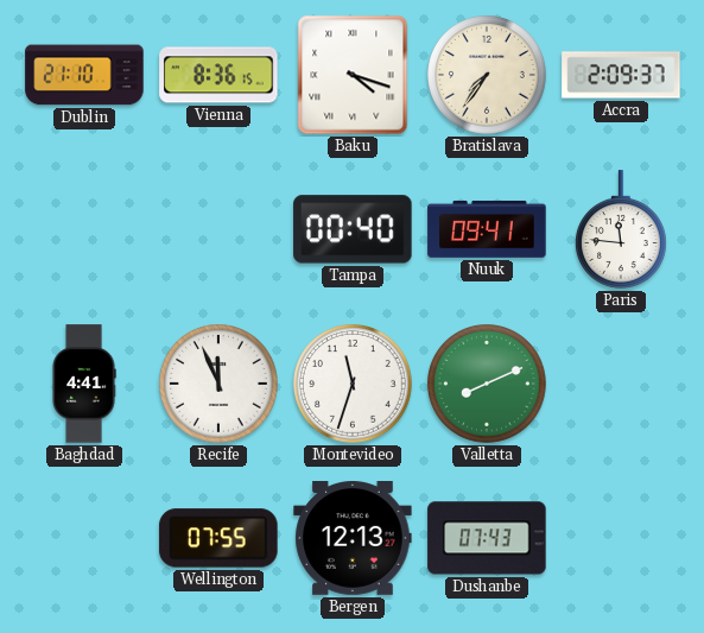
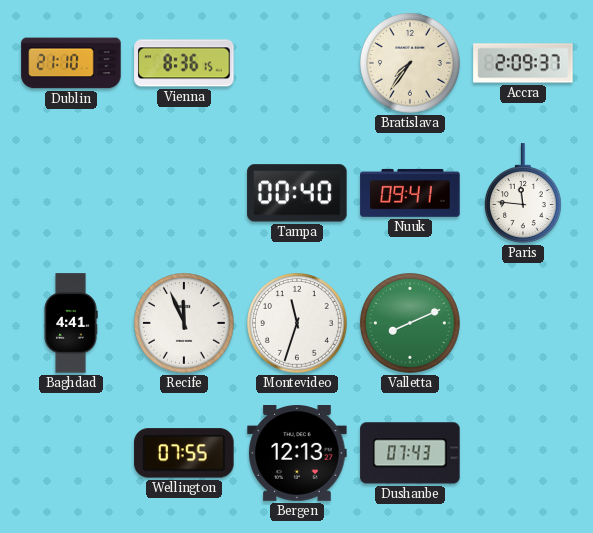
Baku: 4:18 -> none (353, 75)
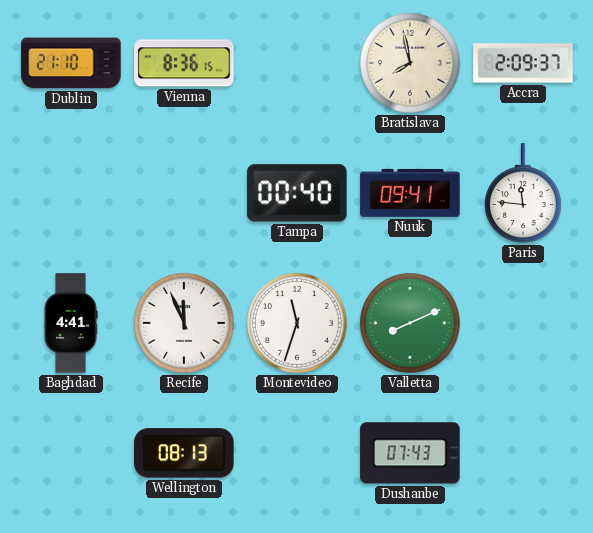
Bratislava: 7:36 -> 7:58 (411, 64)
Wellington: 07:55 -> 08:13 (184, 453)
Bergen: 12:13 -> none (297, 454)
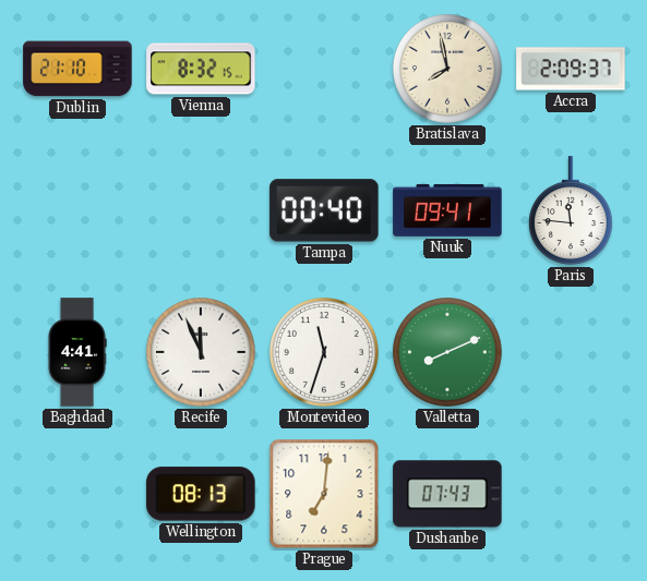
Vienna: 8:36 -> 8:32 (201, 69)
Prague: none -> 7:01 (324, 494)
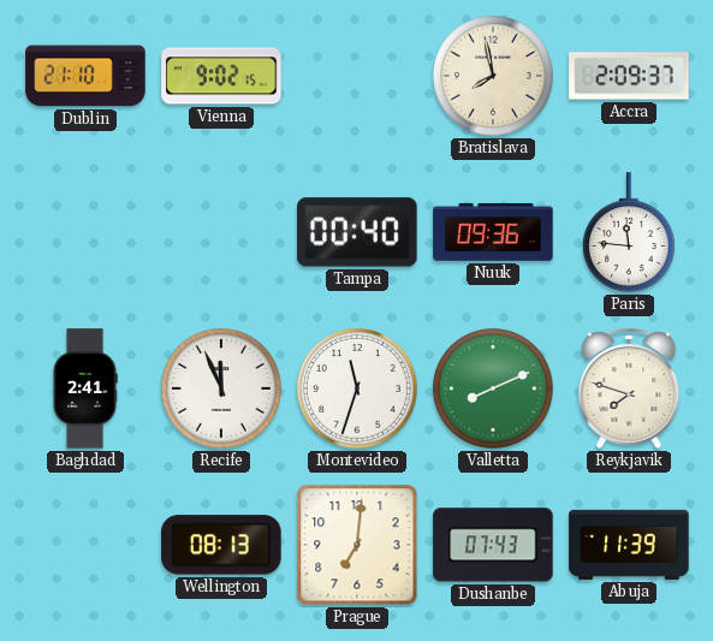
Vienna: 8:32 -> 9:02 (221, 76)
Nuuk: 09:41 -> 09:36 (493, 232)
Baghdad: 4:41 -> 2:41 (85, 388)
Reykjavik: none -> 7:48 (629, 388)
Abuja: none -> 11:39 (629, 545)
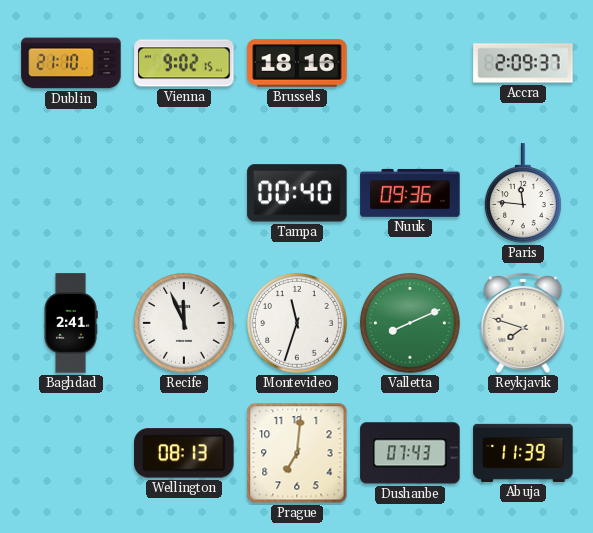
Brussels: none -> 18:16 (297, 63)
Bratislava: 7:58 -> none (494, 77)
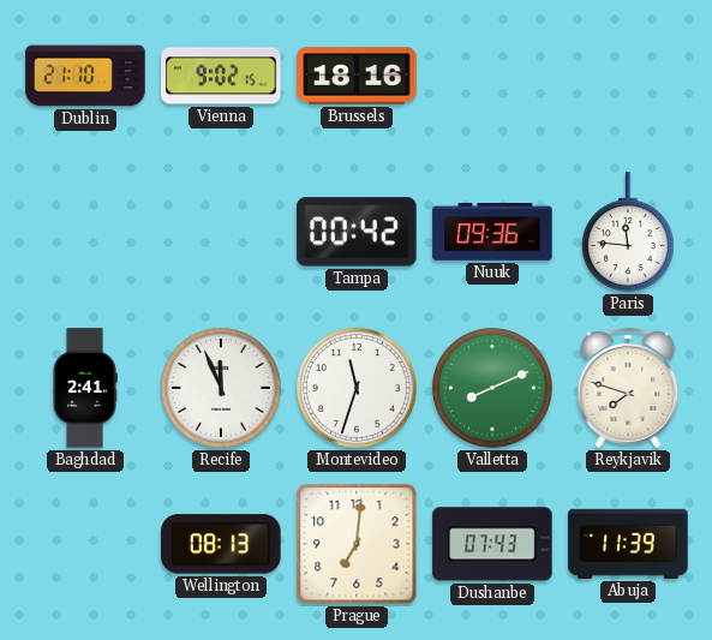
Accra: 2:09 -> none (523, 63)
Tampa: 00:40 -> 00:42 (357, 232)
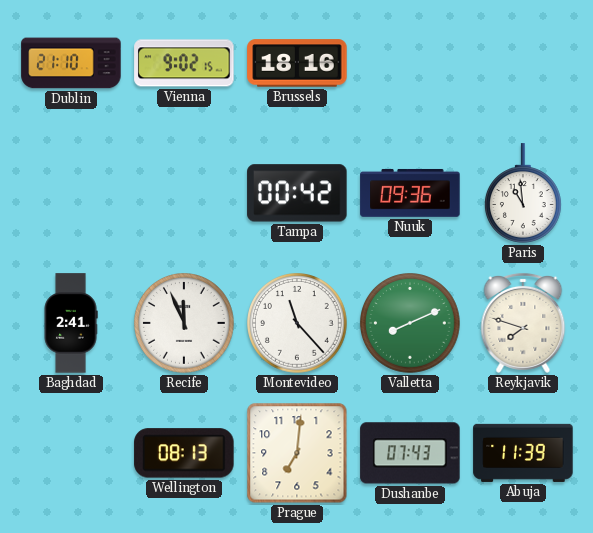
Paris: 11:46 -> 10:59 (523, 193)
Montevideo: 11:33 -> 11:23 (298, 324)
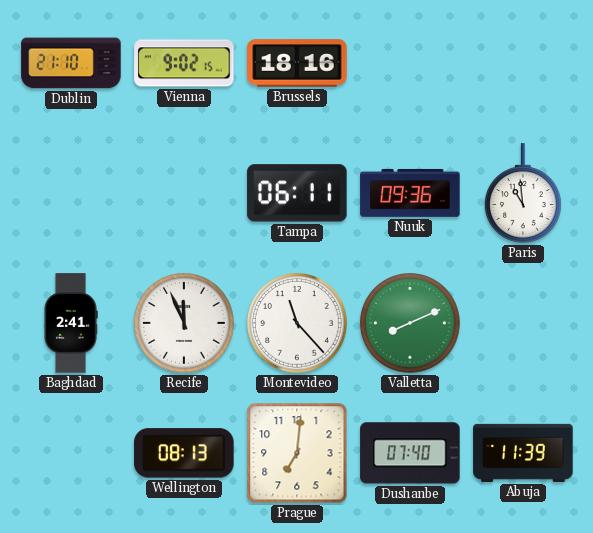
Tampa: 00:42 -> 06:11 (297, 193)
Reykjavik: 7:48 -> none (523, 323)
Dushanbe: 07:43 -> 07:40 (410, 453)
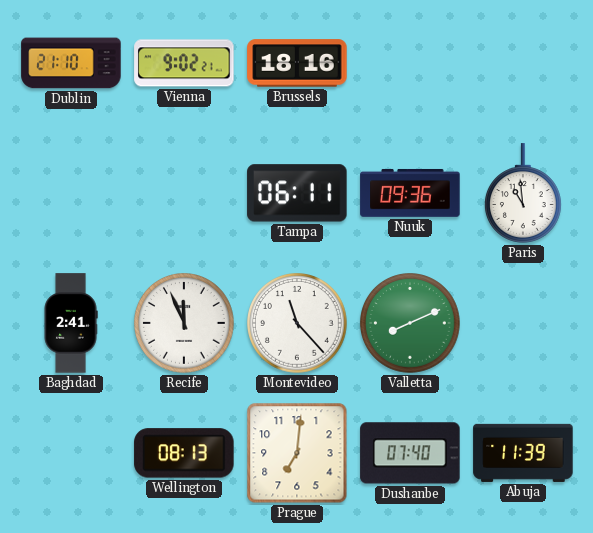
Vienna: 9:02:15 -> 9:02:21 (184, 63)
